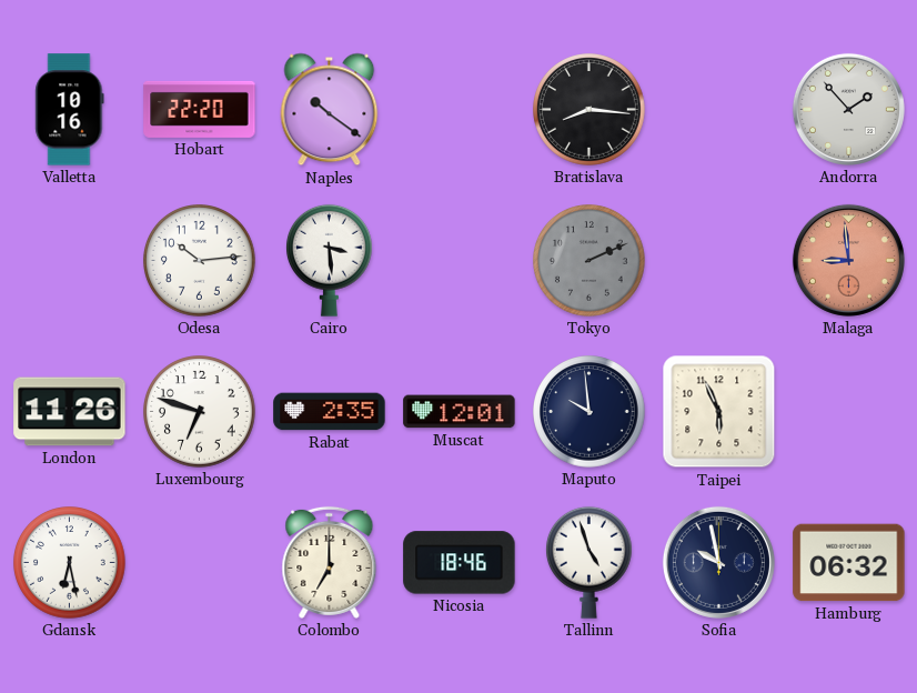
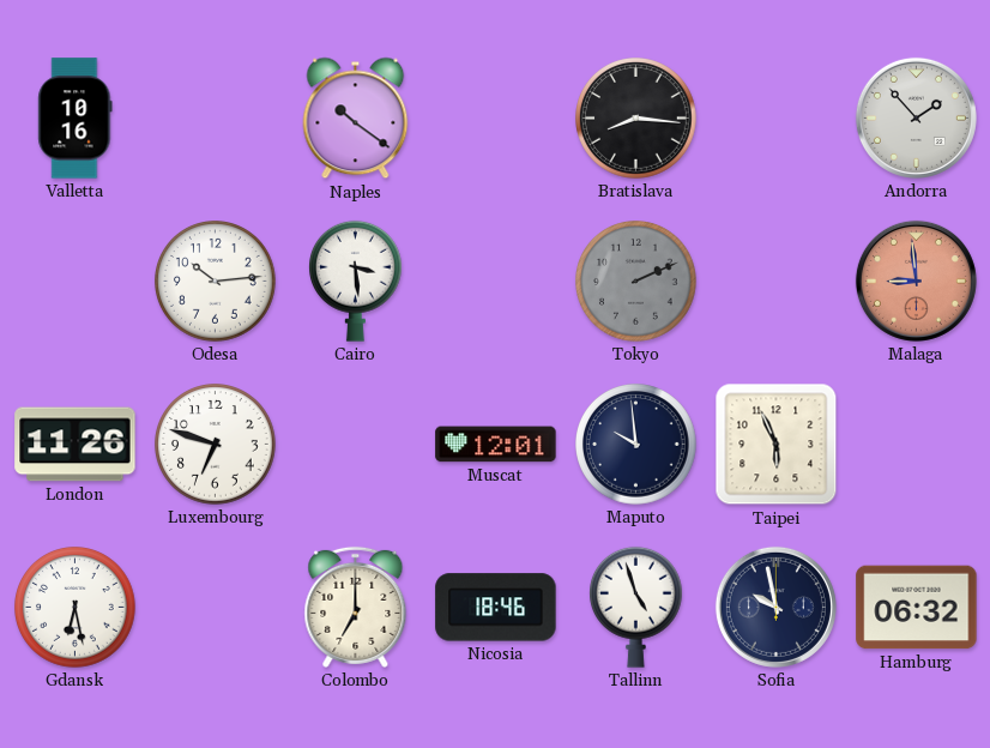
Hobart: 22:20 -> none (200, 109)
Rabat: 2:35 -> none (330, 412)
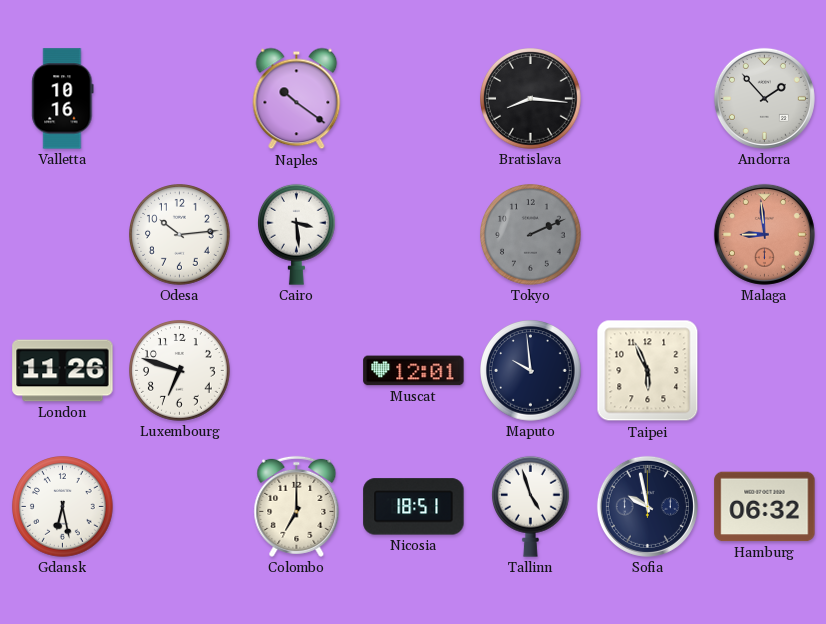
Nicosia: 18:46 -> 18:51 (414, 507)
